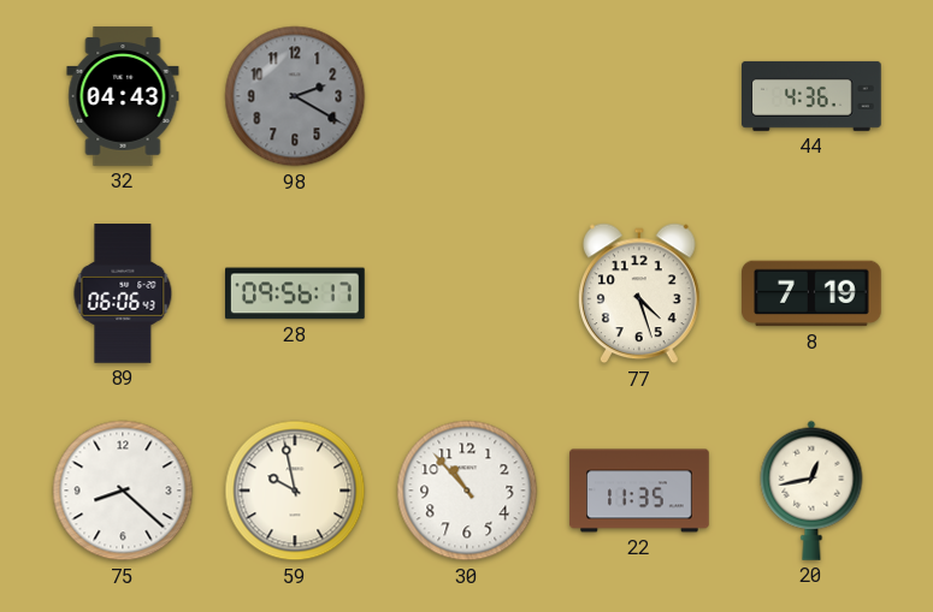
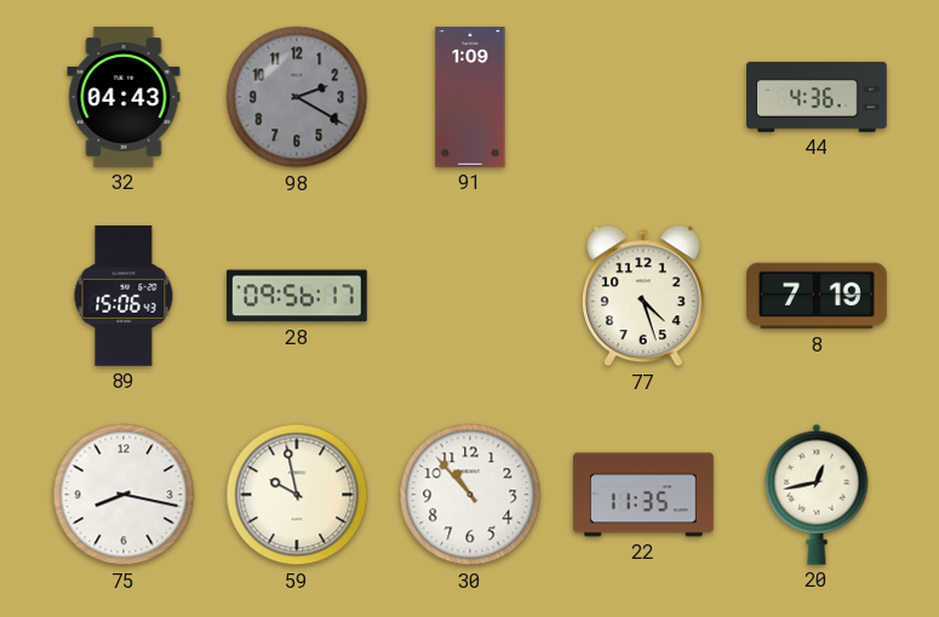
91: none -> 1:09 (470, 97)
89: 06:06 -> 15:06 (124, 297)
75: 8:22 -> 8:17 (124, 495)
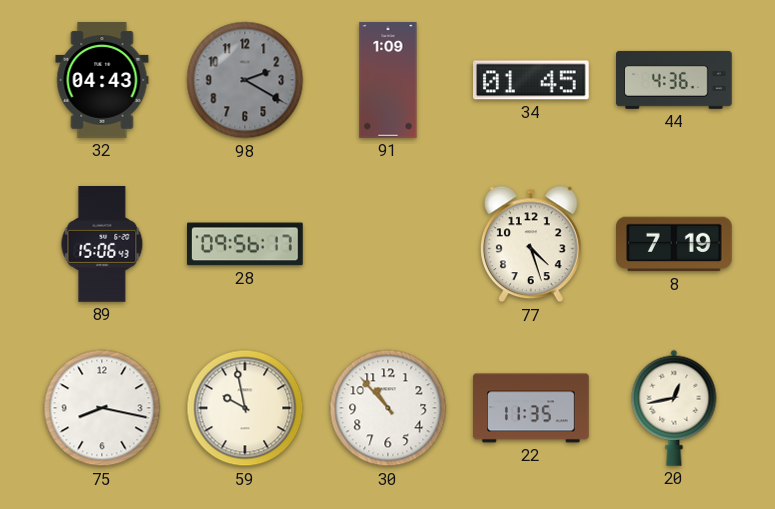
34: none -> 01:45 (532, 80)
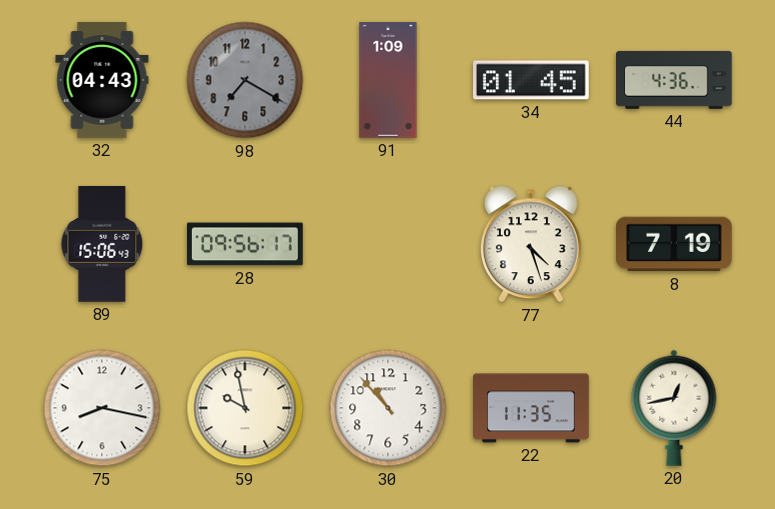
98: 2:20 -> 7:20 (245, 80)
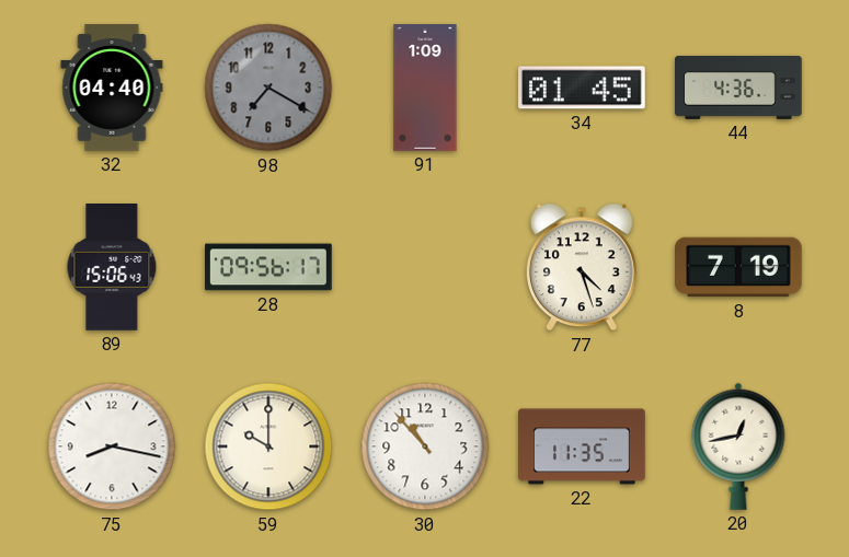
32: 04:43 -> 04:40 (112, 88)
59: 9:58 -> 10:00 (268, 446)
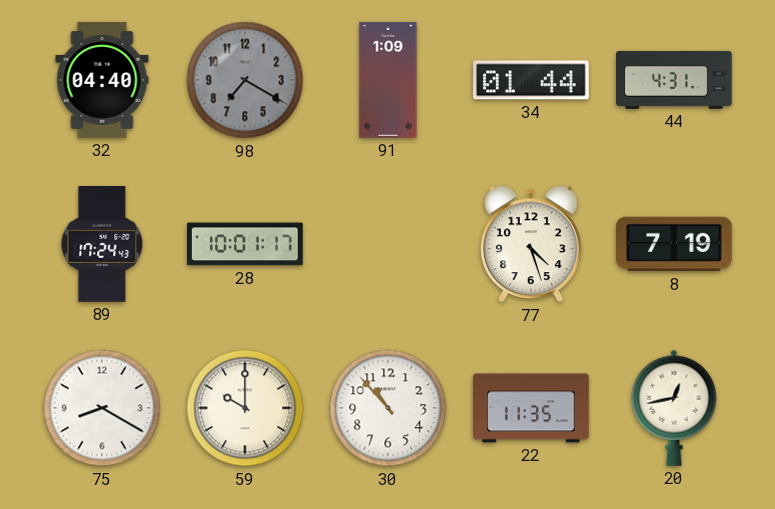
34: 01:45 -> 01:44 (532, 80)
44: 4:36 -> 4:31 (675, 80)
89: 15:06 -> 17:24 (102, 245)
28: 09:56 -> 10:01 (246, 244)
75: 8:17 -> 8:20 (102, 408)
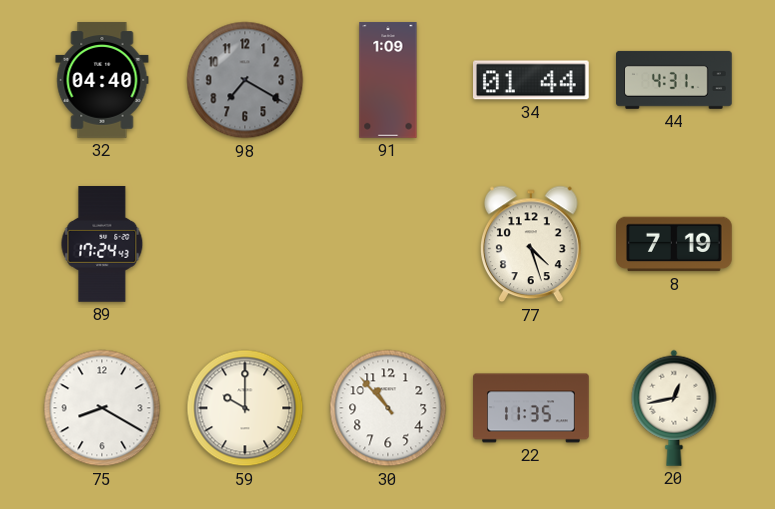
28: 10:01 -> none (246, 244)
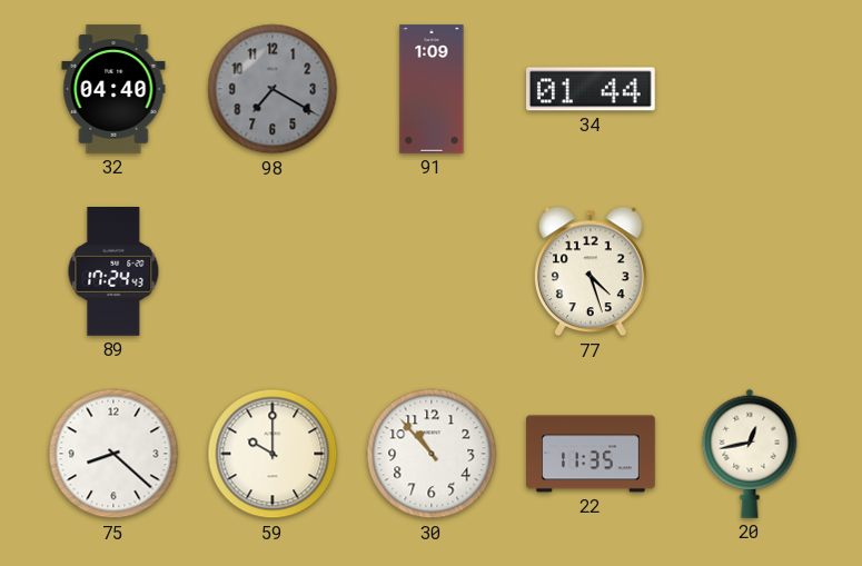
44: 4:31 -> none (675, 80)
8: 7:19 -> none (675, 244)
75: 8:20 -> 8:22 (113, 454)
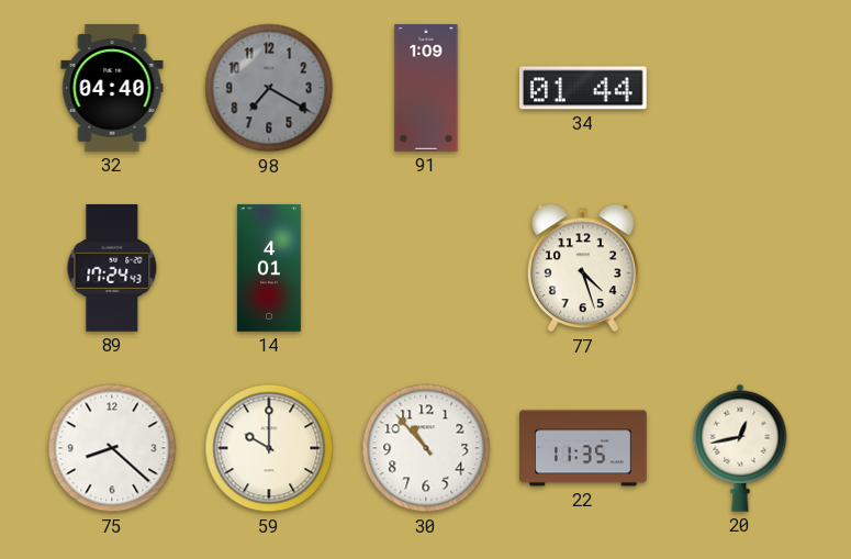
14: none -> 4:01 (269, 268)
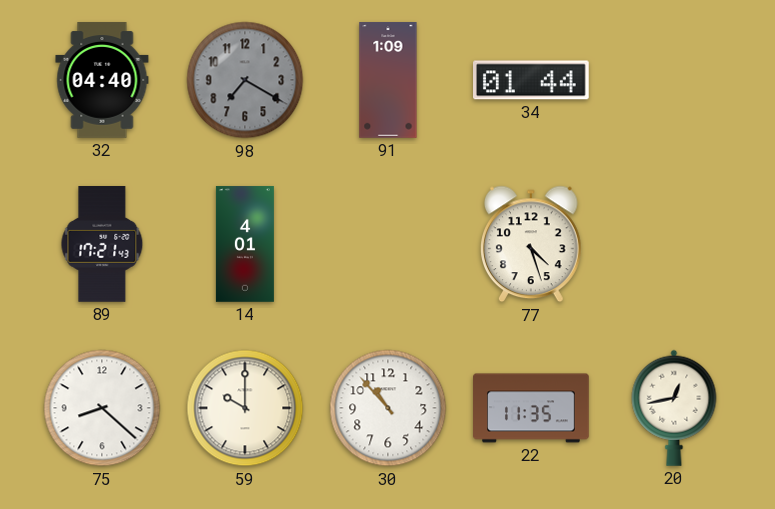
89: 17:24 -> 17:21 (102, 245)
